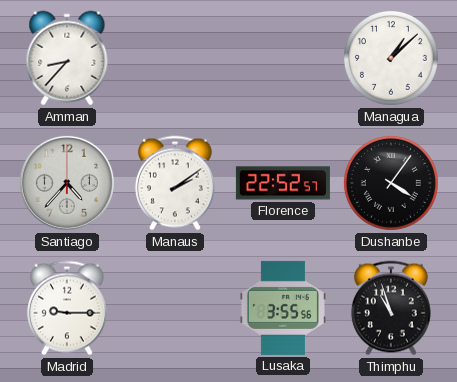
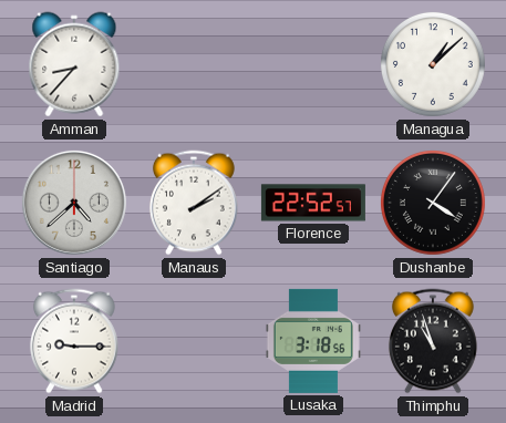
Santiago: 4:37 -> 4:38 (74, 203)
Lusaka: 3:55 -> 3:18 (313, 341)
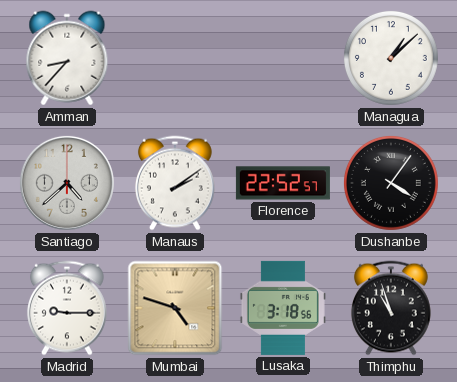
Mumbai: none -> 4:48 (175, 308)
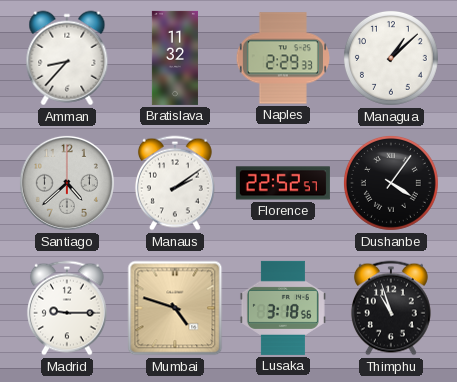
Bratislava: none -> 11:32 (175, 58)
Naples: none -> 2:29 (283, 58)
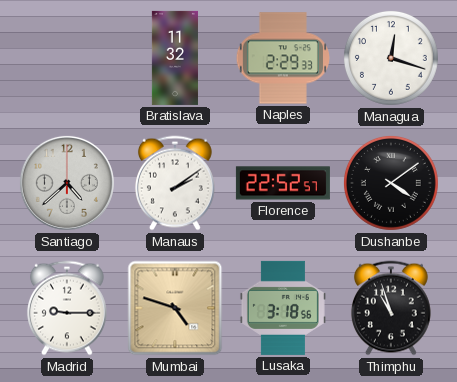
Amman: 8:37 -> none (67, 58)
Managua: 1:08 -> 12:18 (391, 58)
Dushanbe: 4:06 -> 4:09 (391, 183)
